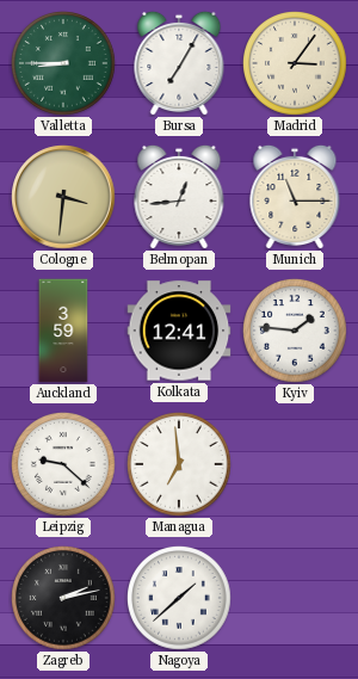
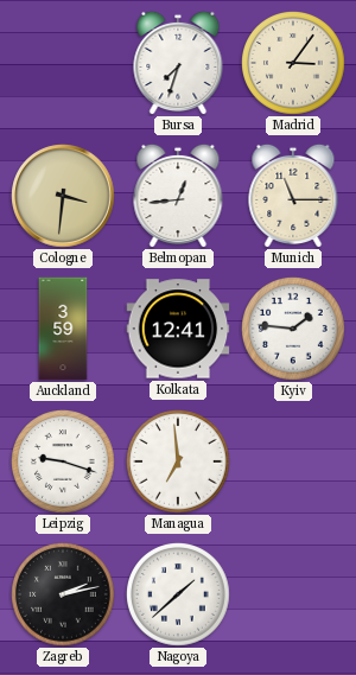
Valletta: 8:45 -> none (63, 63)
Bursa: 7:05 -> 7:33 (178, 63)
Leipzig: 9:22 -> 9:18 (63, 461)
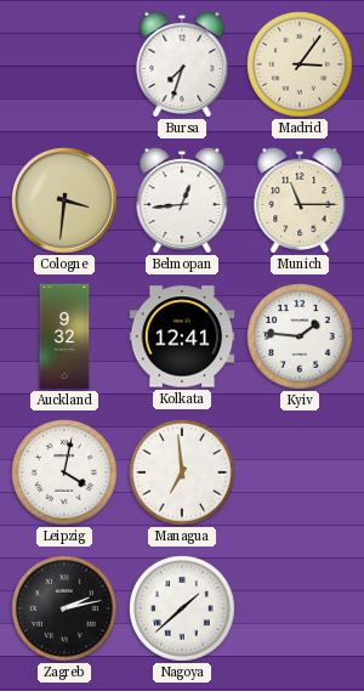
Auckland: 3:59 -> 9:32 (64, 336)
Leipzig: 9:18 -> 4:02 (64, 472)
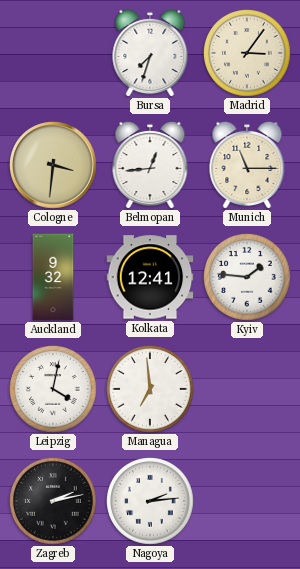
Nagoya: 1:38 -> 2:14 (150, 501)
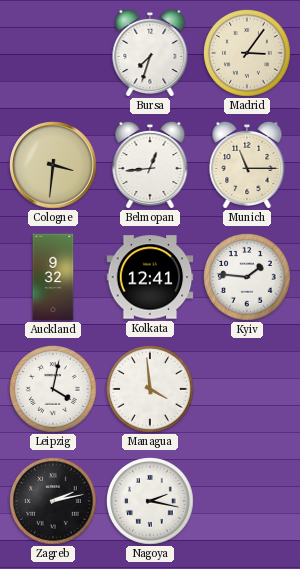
Managua: 6:59 -> 3:59 (150, 389)
Nagoya: 2:14 -> 2:17 (150, 501)
